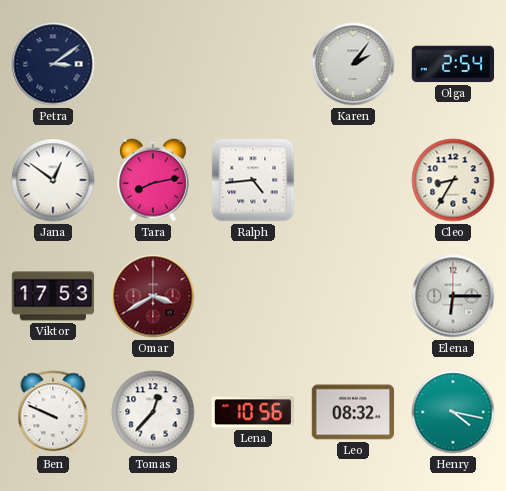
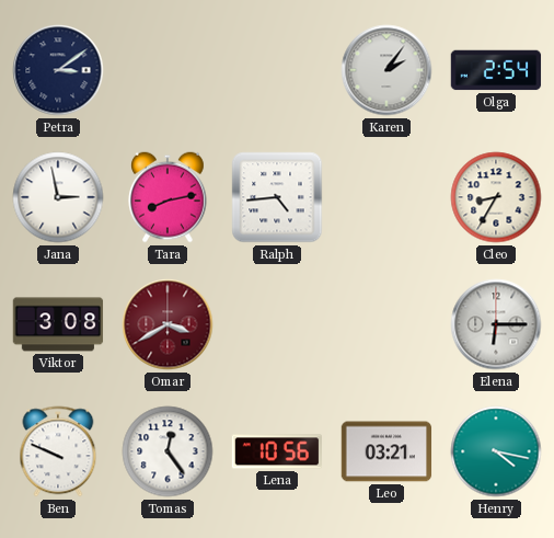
Jana: 12:51 -> 2:58 (58, 197)
Viktor: 17:53 -> 3:08 (58, 324)
Tomas: 12:37 -> 12:24 (168, 451)
Leo: 08:32 -> 03:21 (386, 451)
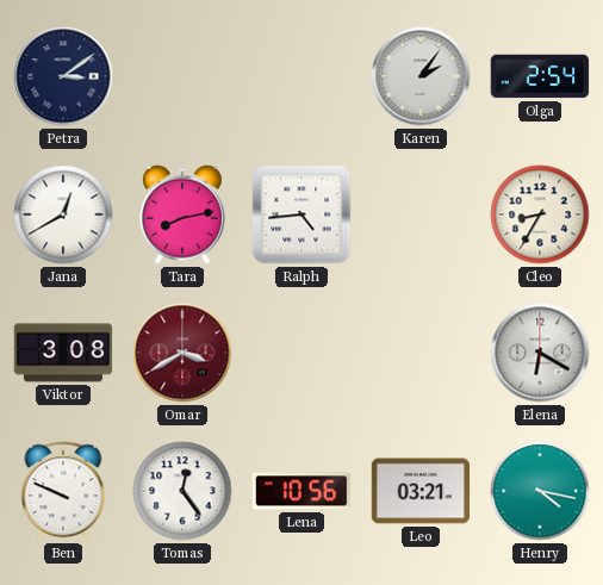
Jana: 2:58 -> 12:40 (63, 214)
Elena: 6:15 -> 6:20 (540, 353)
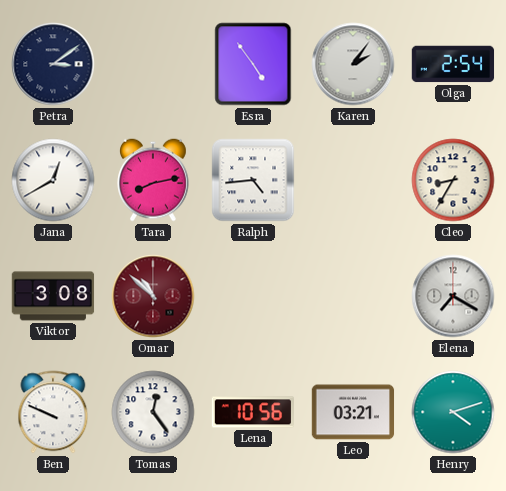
Esra: none -> 4:54 (253, 64)
Omar: 3:40 -> 10:52 (153, 296)
Elena: 6:20 -> 7:20 (453, 296)
Henry: 4:17 -> 4:12 (453, 412)
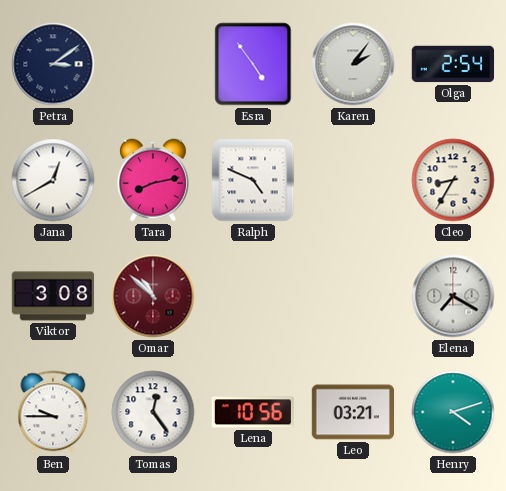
Ralph: 4:44 -> 4:49 (253, 180)
Ben: 9:49 -> 9:45 (53, 412)
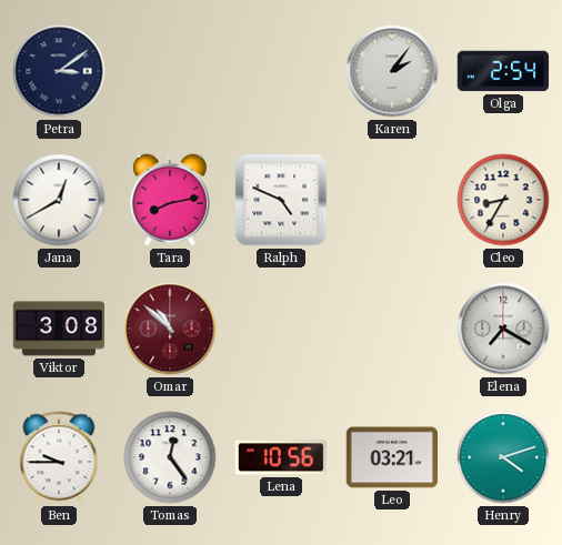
Esra: 4:54 -> none (253, 64)
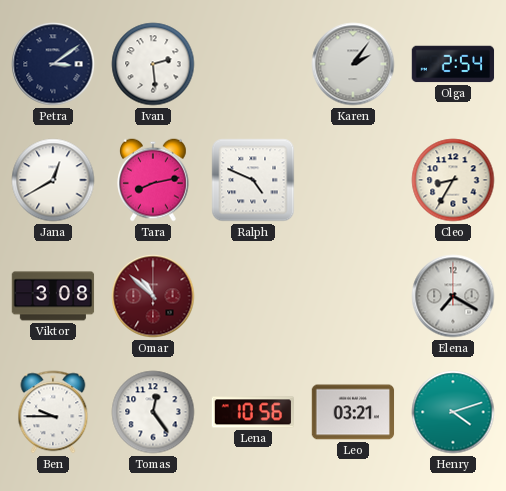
Ivan: none -> 2:29 (153, 64)
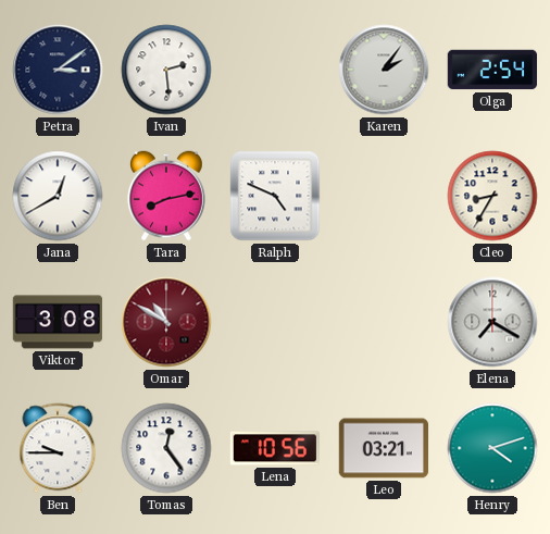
Omar: 10:52 -> 10:50 (166, 322)
